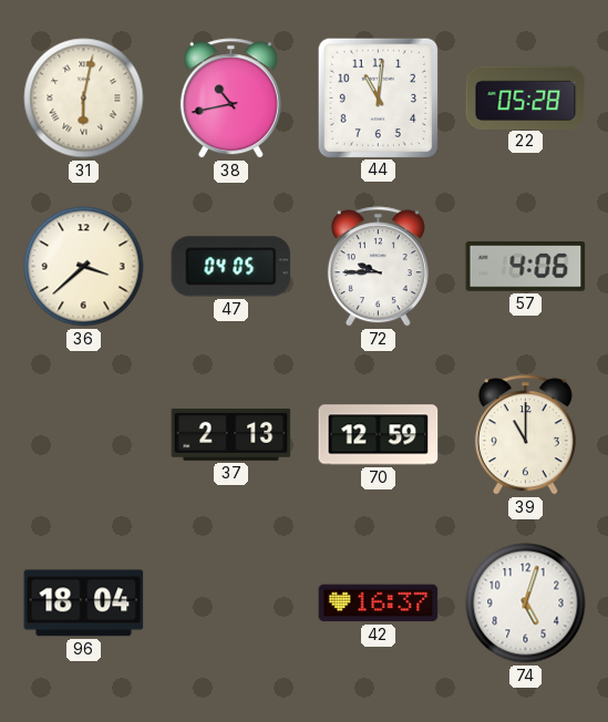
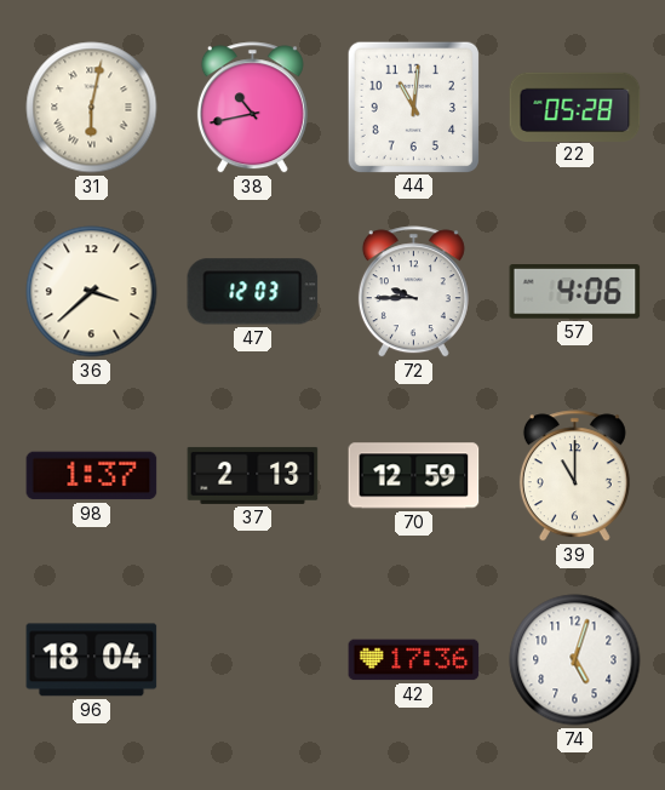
47: 04:05 -> 12:03 (253, 292)
98: none -> 1:37 (92, 476)
42: 16:37 -> 17:36 (414, 660)
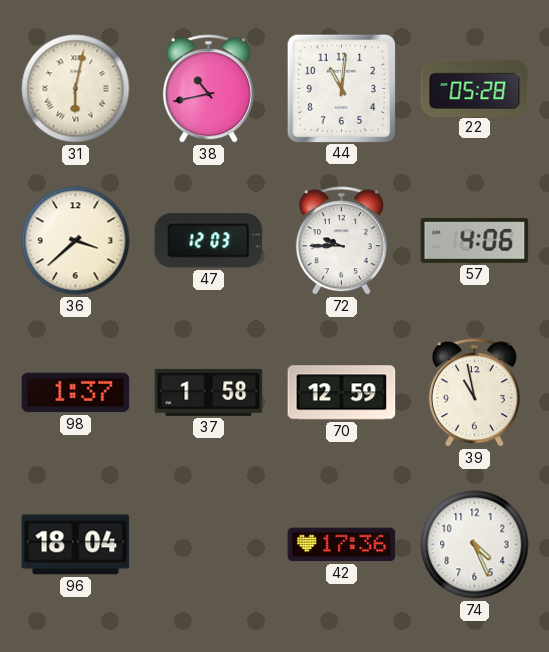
37: 2:13 -> 1:58 (209, 392)
39: 11:00 -> 10:58 (474, 393)
74: 5:03 -> 4:26 (475, 545)
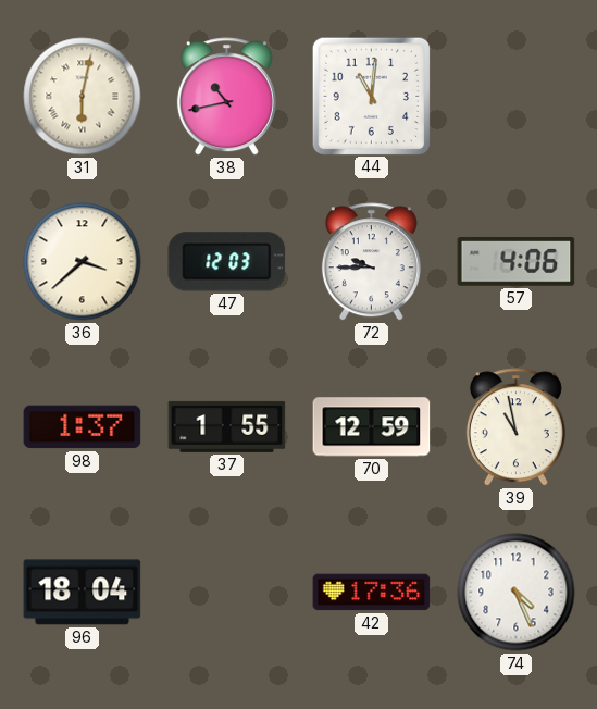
22: 05:28 -> none (475, 88)
37: 1:58 -> 1:55 (227, 426)
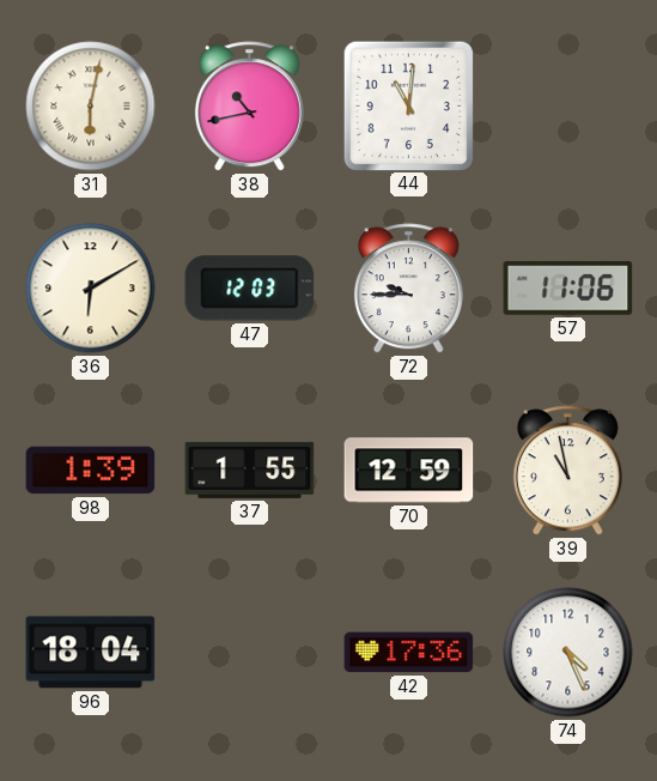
36: 3:38 -> 6:10 (91, 289)
57: 4:06 -> 11:06 (568, 289)
98: 1:37 -> 1:39 (91, 471)
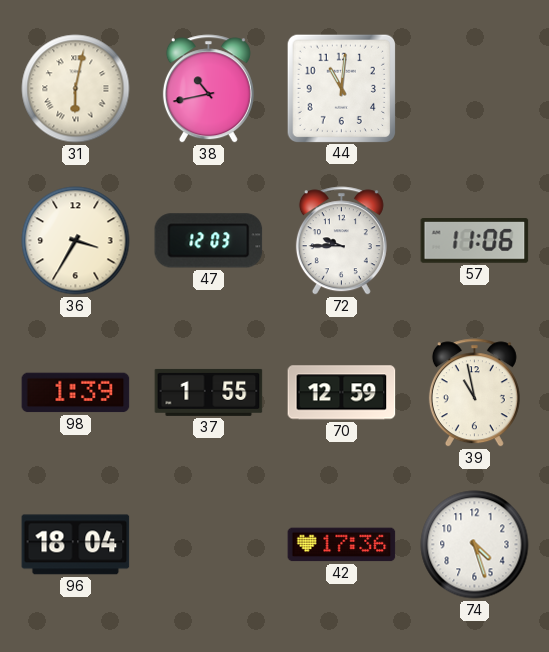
36: 6:10 -> 3:35 (76, 241)
74: 4:26 -> 4:27 (475, 545)
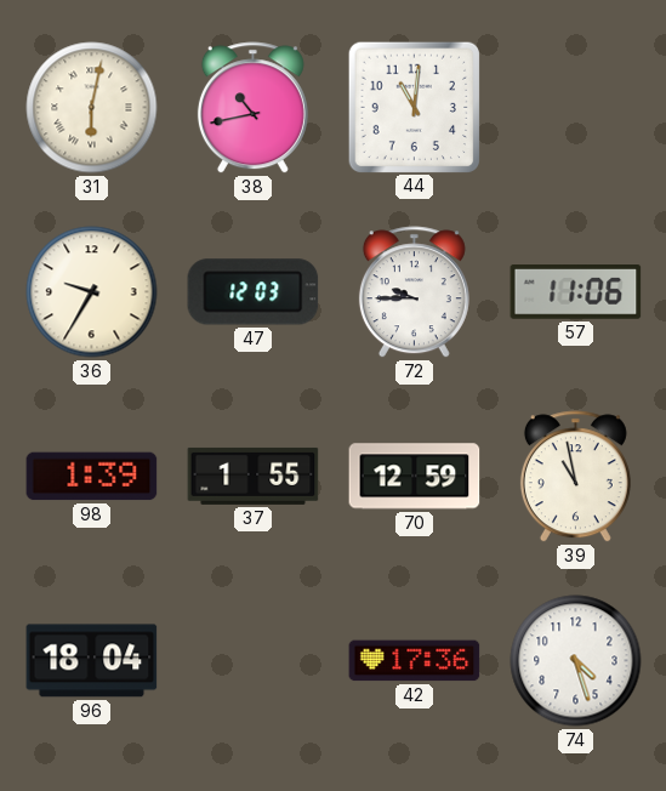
36: 3:35 -> 9:35 (92, 292)
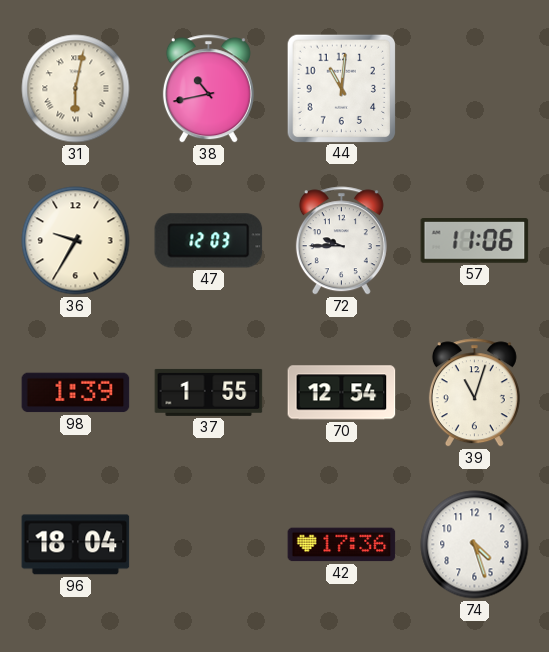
70: 12:59 -> 12:54 (342, 393)
39: 10:58 -> 11:03 (474, 393)
